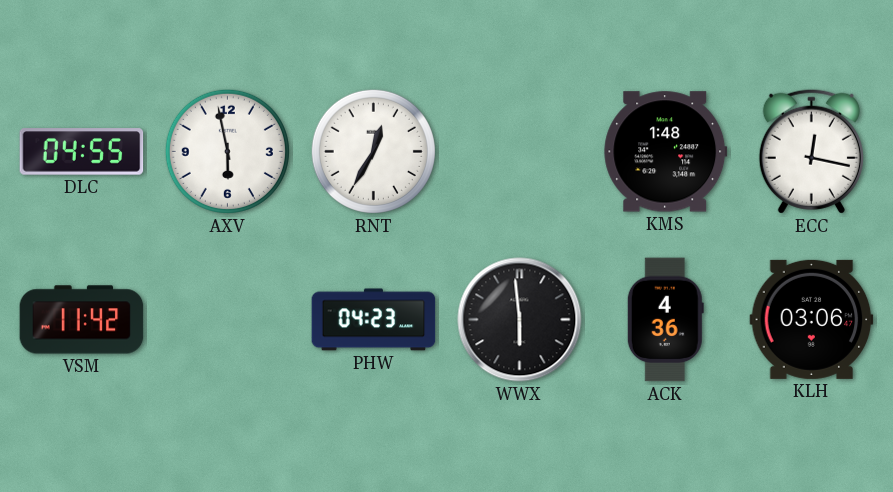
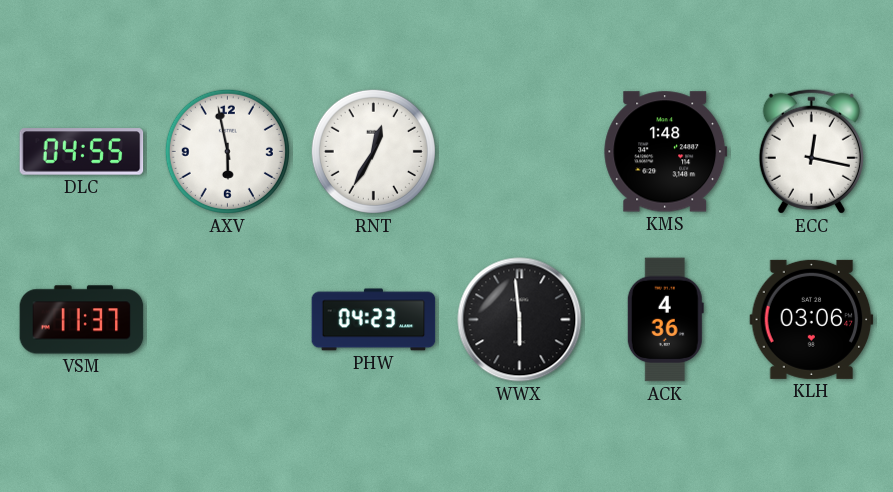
VSM: 11:42 -> 11:37 (82, 320)
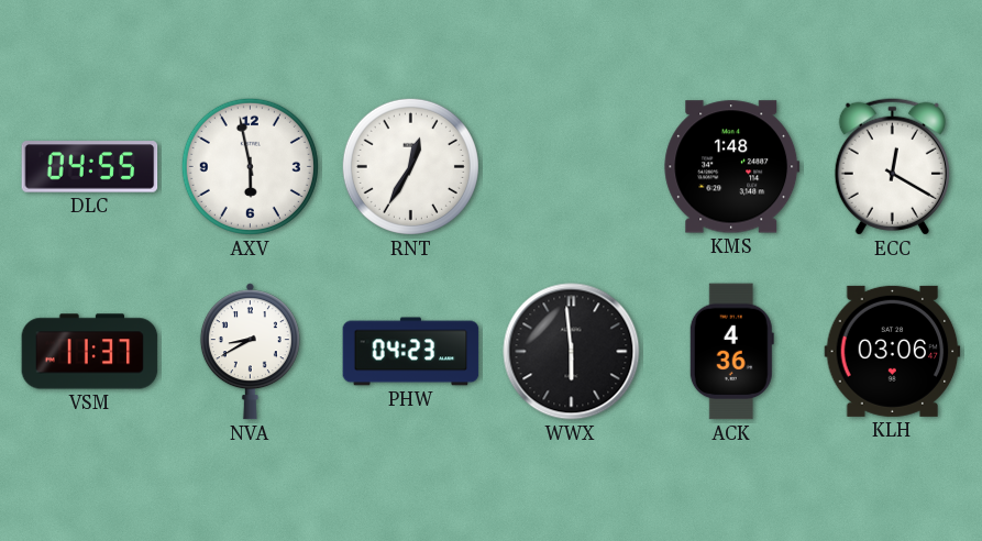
ECC: 12:17 -> 12:20 (892, 166)
NVA: none -> 8:40 (250, 352)
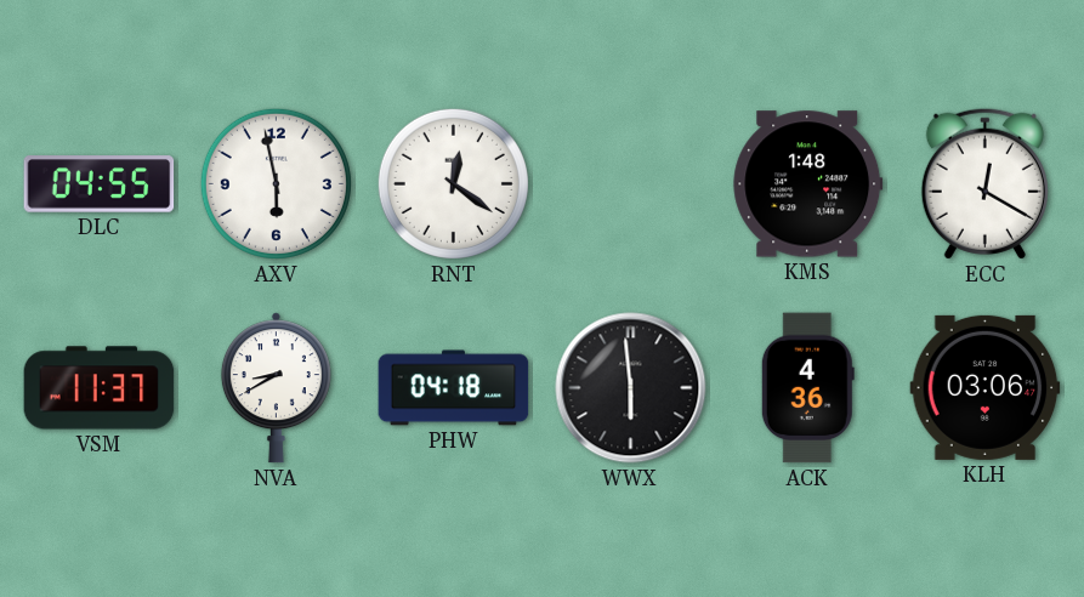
RNT: 12:35 -> 12:21 (453, 183)
PHW: 04:23 -> 04:18 (454, 388)
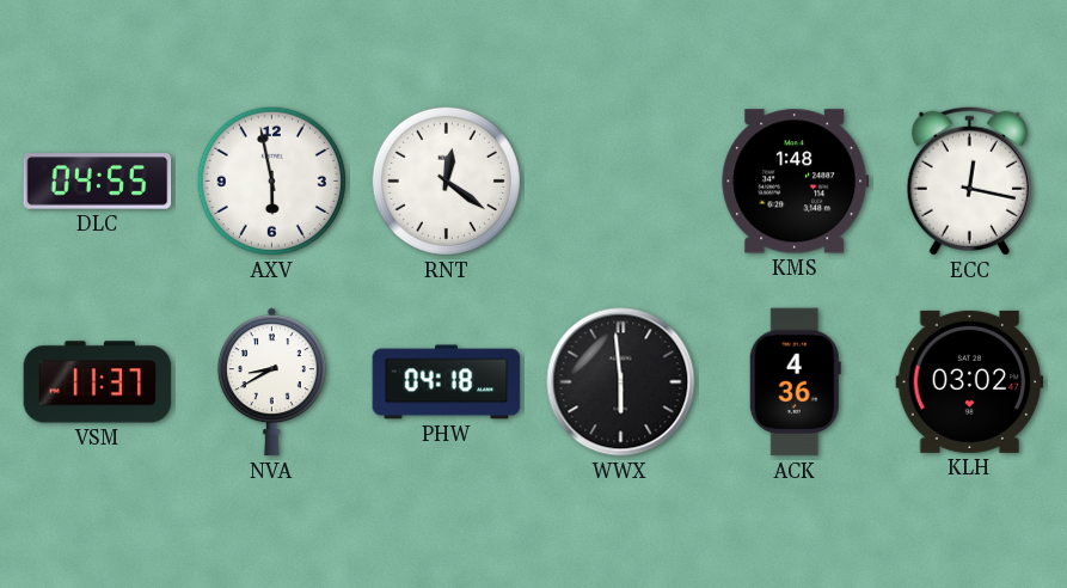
ECC: 12:20 -> 12:17 (969, 180)
KLH: 03:06 -> 03:02 (970, 381)
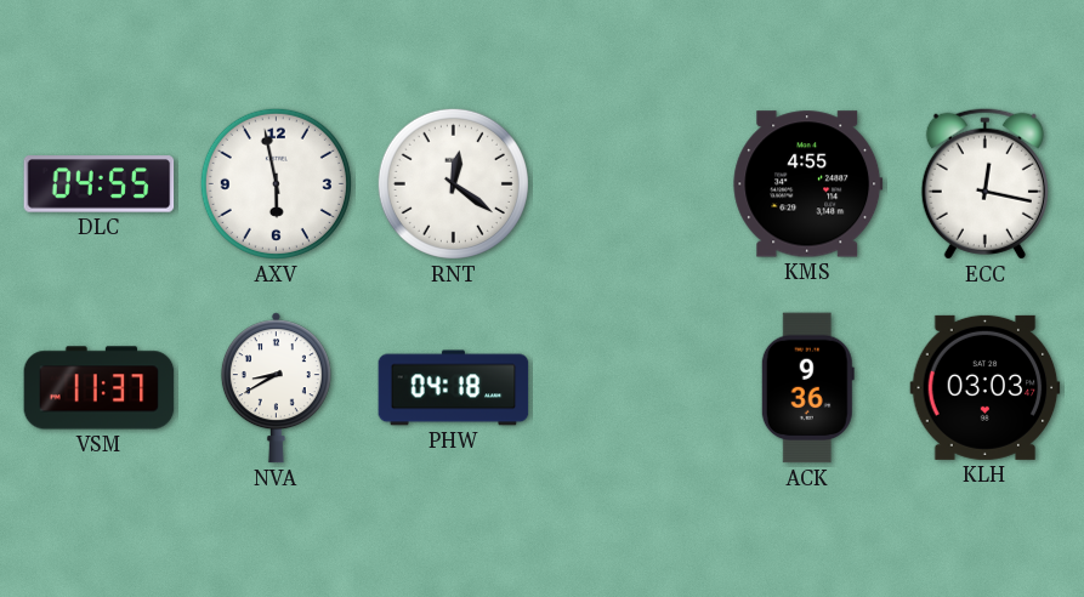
KMS: 1:48 -> 4:55 (808, 184)
WWX: 5:59 -> none (621, 382)
ACK: 4:36 -> 9:36 (807, 388)
KLH: 03:02 -> 03:03 (986, 387)
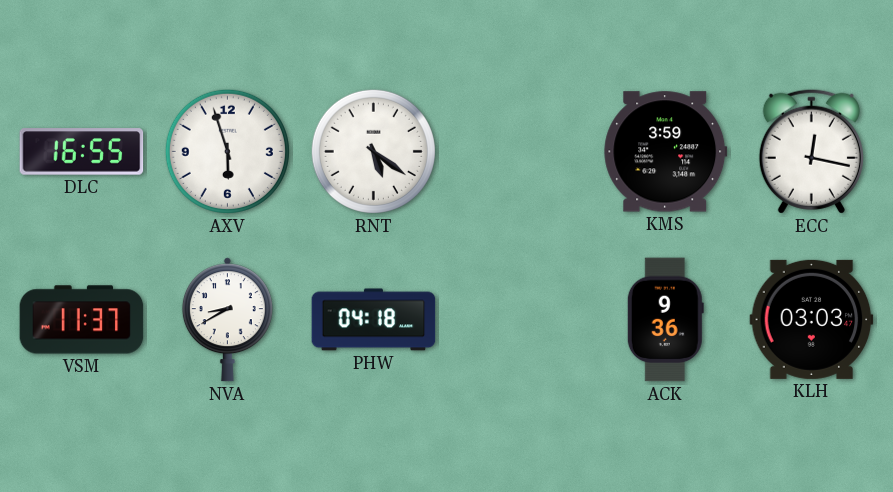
DLC: 04:55 -> 16:55 (82, 152)
AXV: 5:58 -> 5:57 (227, 151)
RNT: 12:21 -> 5:21 (373, 151)
KMS: 4:55 -> 3:59 (666, 152)
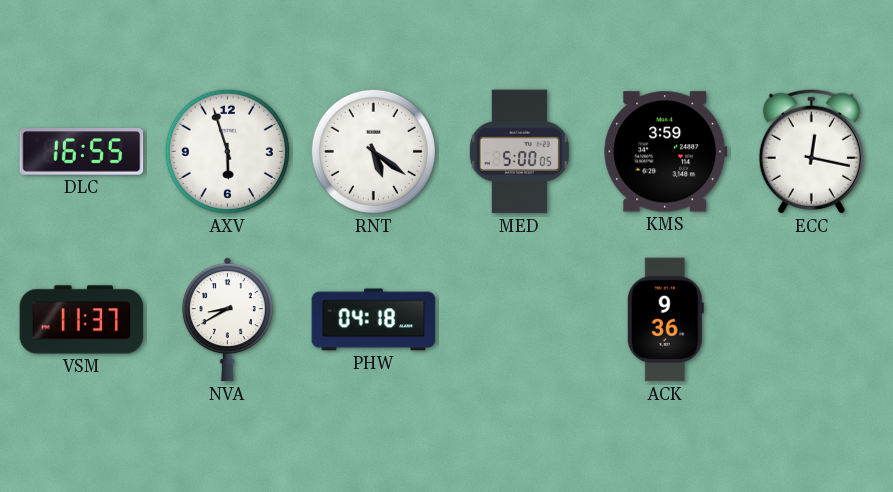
MED: none -> 5:00 (519, 152)
KLH: 03:03 -> none (812, 319)
